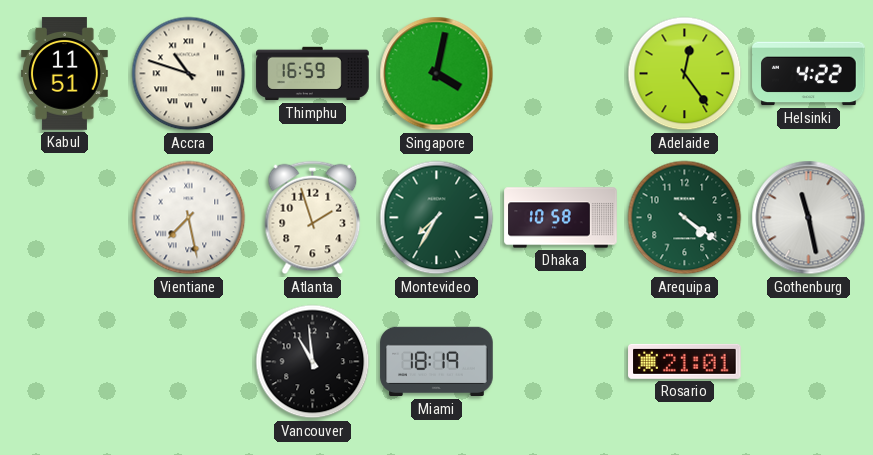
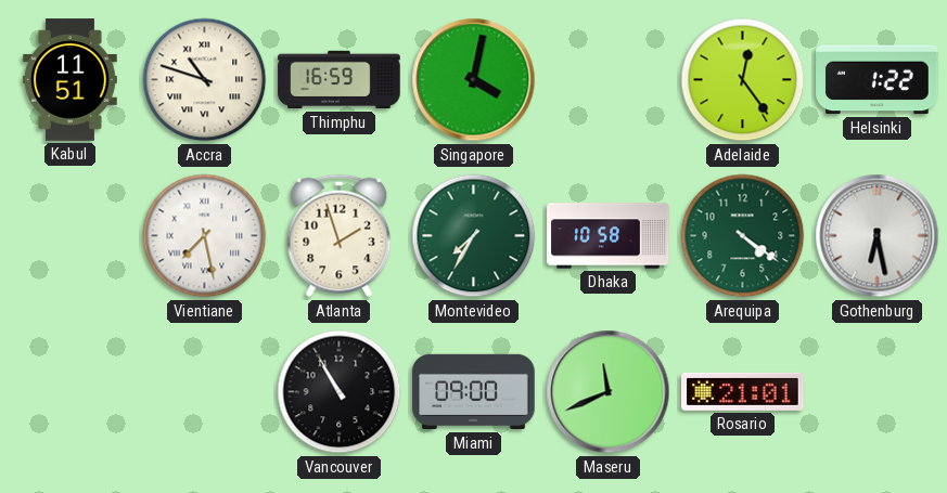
Helsinki: 4:22 -> 1:22 (878, 80)
Gothenburg: 11:28 -> 6:28 (878, 236)
Vancouver: 10:59 -> 10:55 (340, 392)
Miami: 18:19 -> 09:00 (474, 392)
Maseru: none -> 11:41 (609, 392)
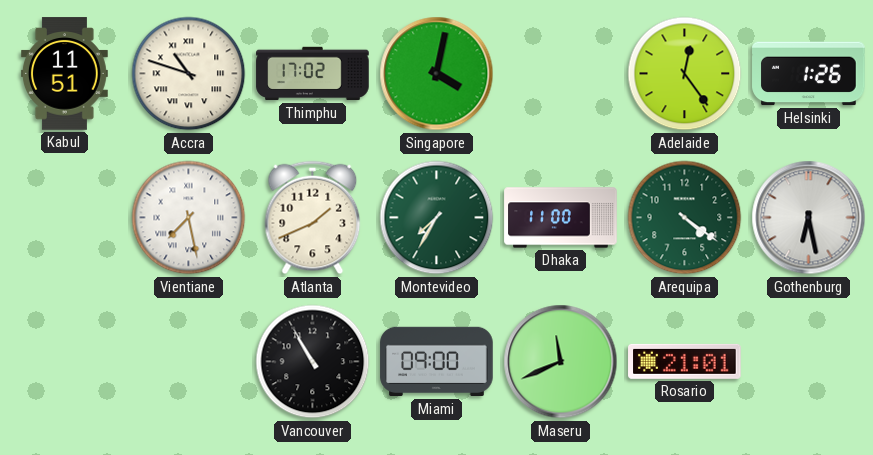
Thimphu: 16:59 -> 17:02 (313, 74)
Helsinki: 1:22 -> 1:26 (809, 74)
Atlanta: 1:57 -> 1:41 (313, 218)
Dhaka: 10:58 -> 11:00 (561, 218)
